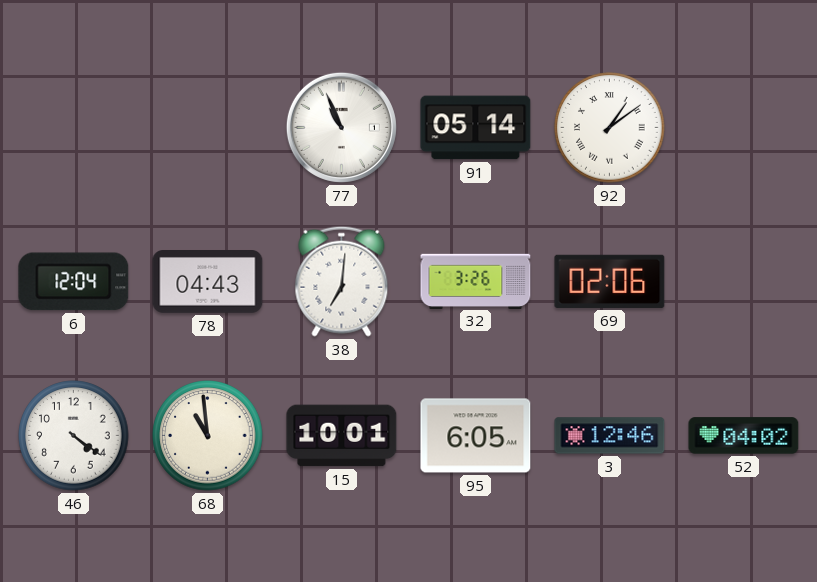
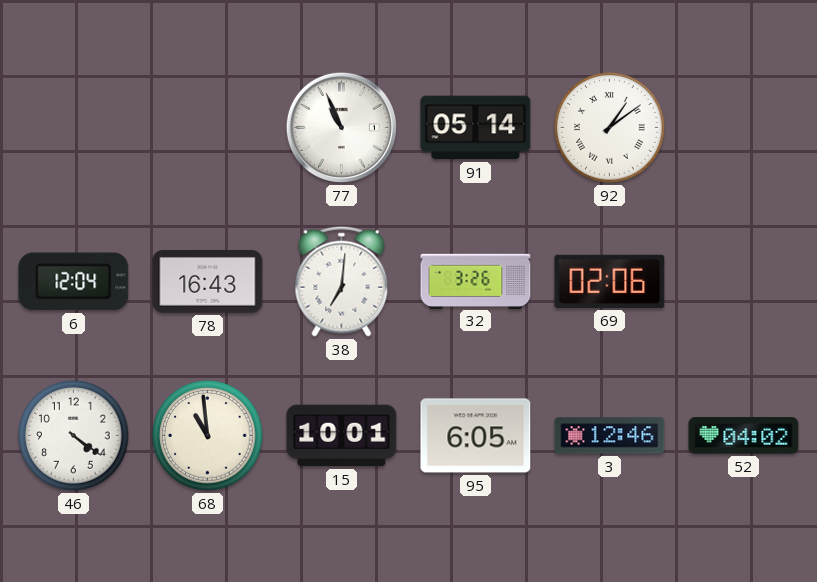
78: 04:43 -> 16:43 (208, 282)
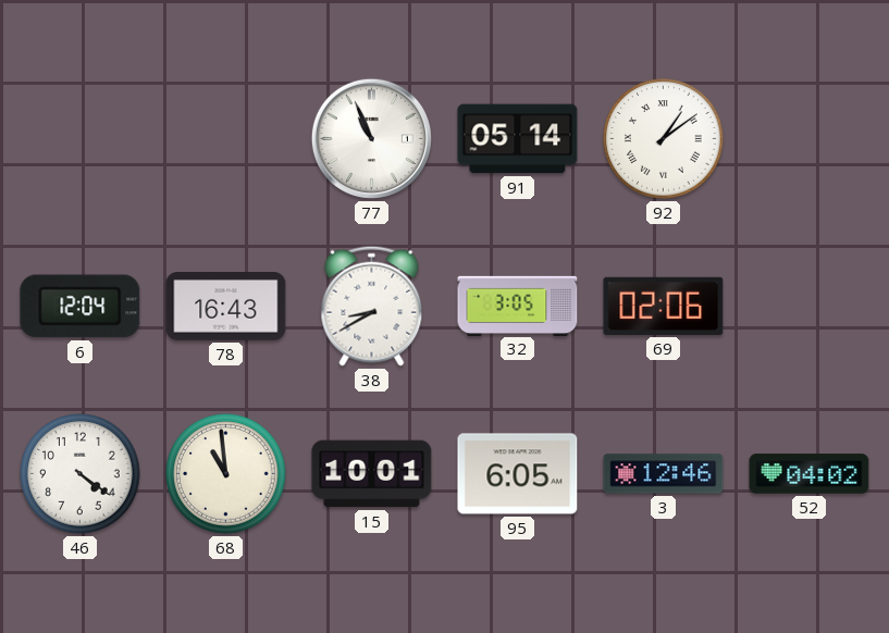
38: 7:01 -> 8:40 (372, 306)
32: 3:26 -> 3:05 (518, 306)
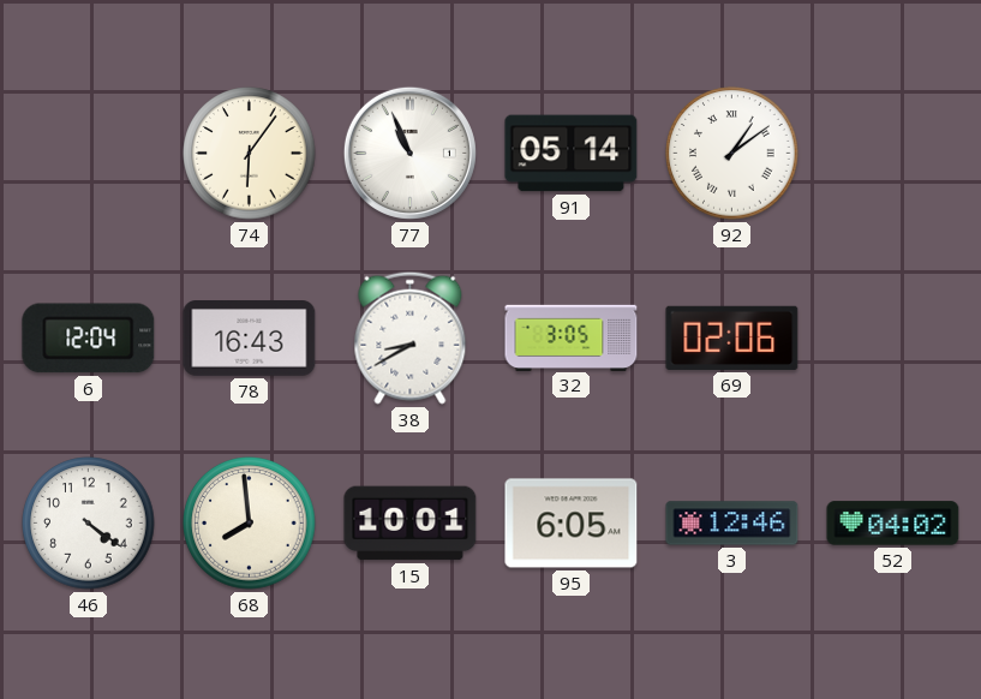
74: none -> 6:06 (250, 154)
68: 10:59 -> 7:59 (250, 524)
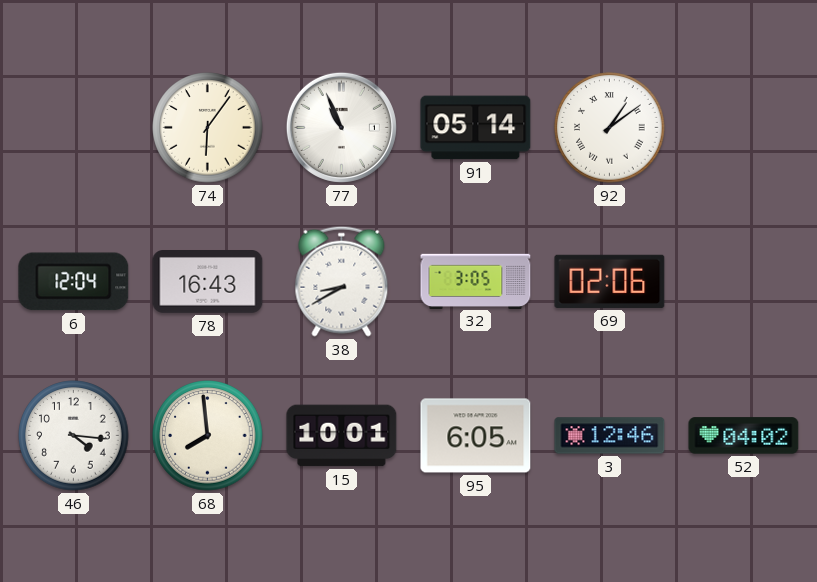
46: 4:21 -> 4:16 (74, 436)
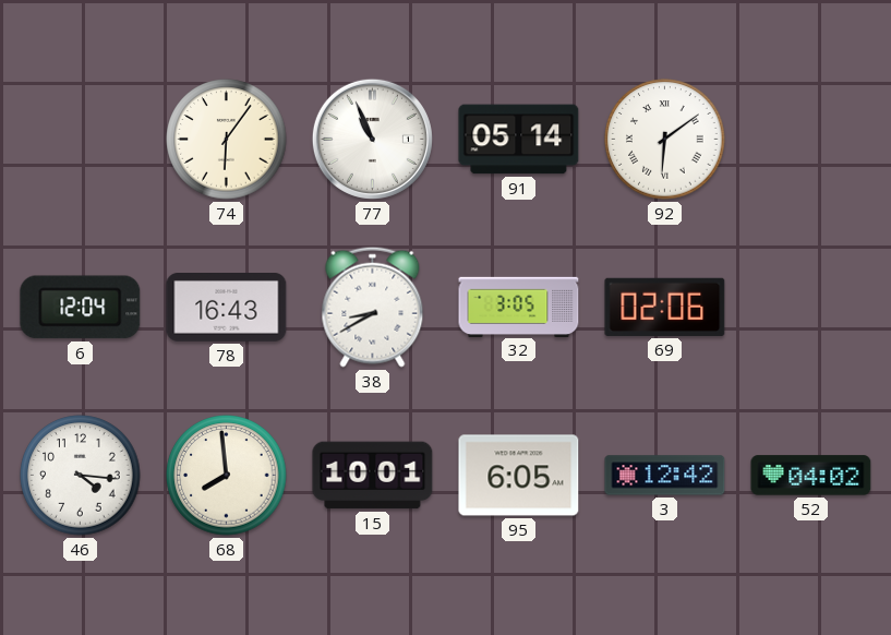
92: 1:09 -> 6:09 (665, 140)
3: 12:46 -> 12:42 (665, 476)
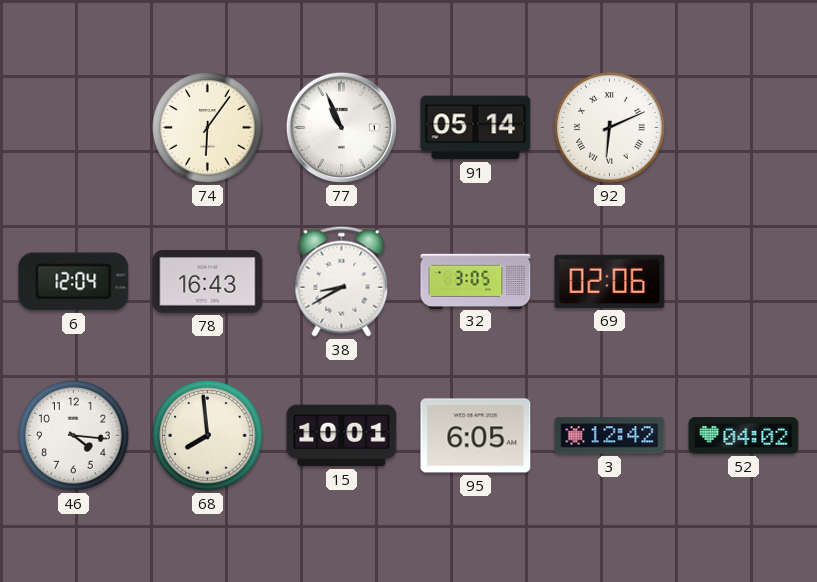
92: 6:09 -> 6:11 (610, 128)
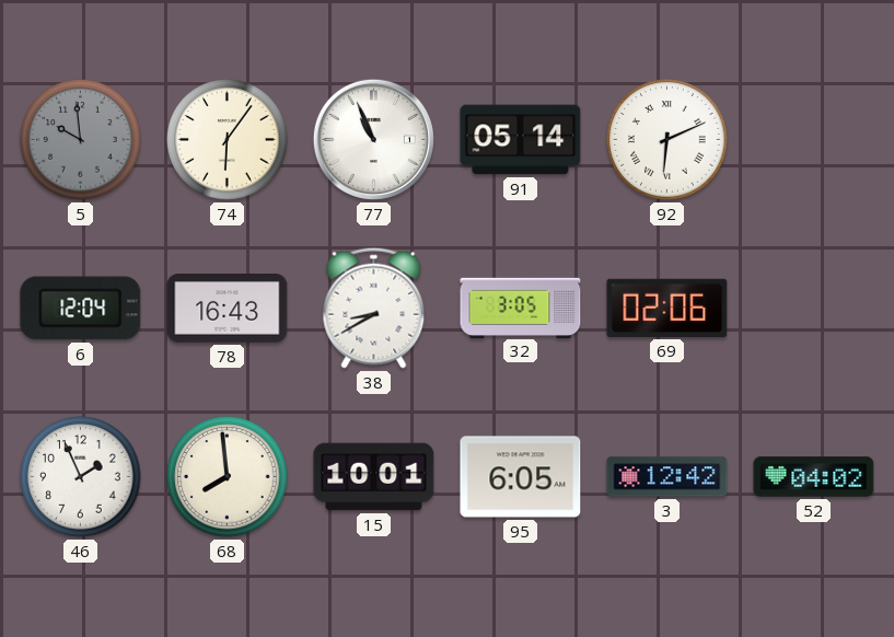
5: none -> 9:59 (81, 140)
46: 4:16 -> 1:56 (81, 477)
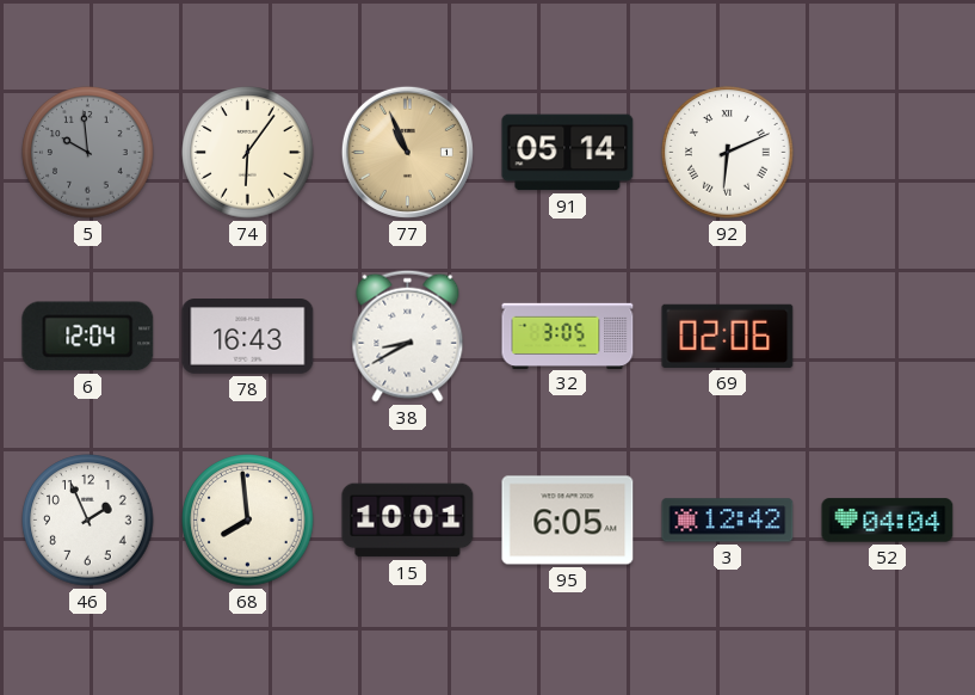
77 dial: white -> champagne (407, 152)
52: 04:02 -> 04:04 (888, 521)
